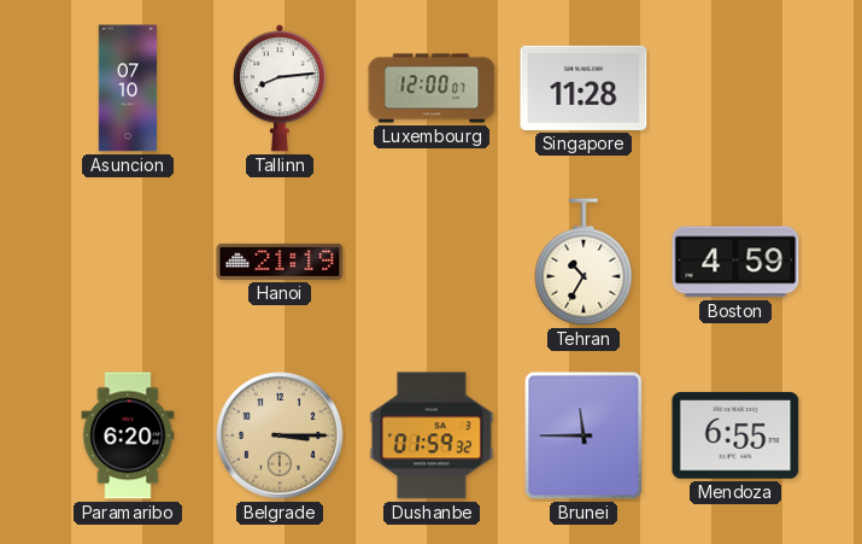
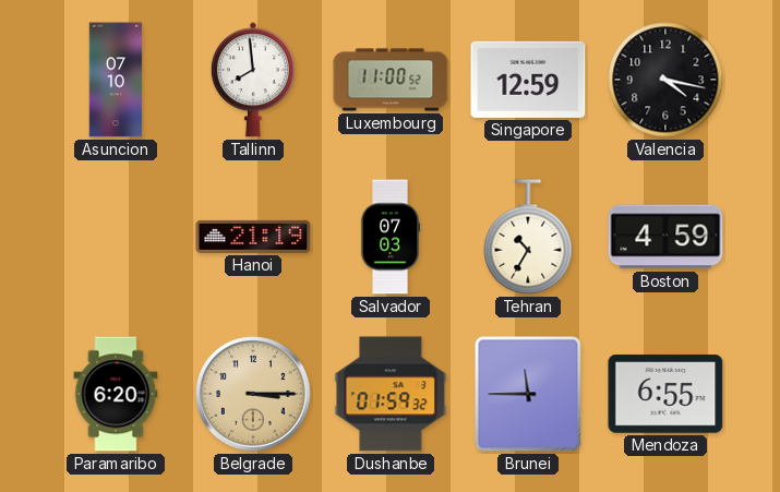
Tallinn: 8:14 -> 7:59 (253, 80)
Luxembourg: 12:00 -> 11:00 (391, 80)
Singapore: 11:28 -> 12:59 (528, 80)
Valencia: none -> 4:17 (665, 80)
Salvador: none -> 07:03 (391, 237)
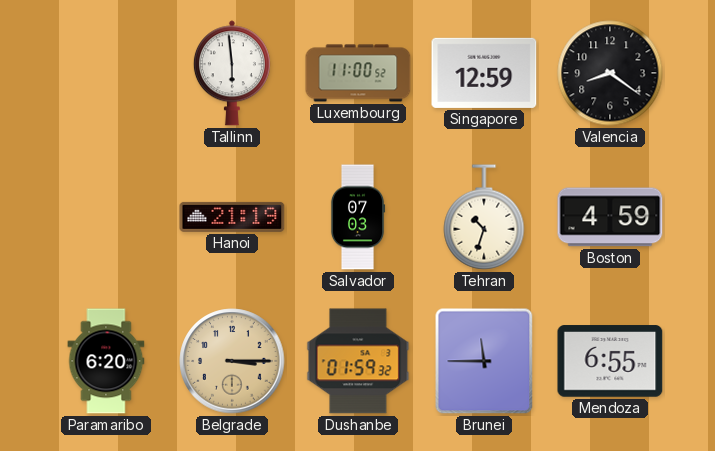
Asuncion: 07:10 -> none (116, 80)
Tallinn: 7:59 -> 5:59 (232, 73)
Valencia: 4:17 -> 8:21 (610, 73)
Tehran: 10:35 -> 10:33 (484, 217)
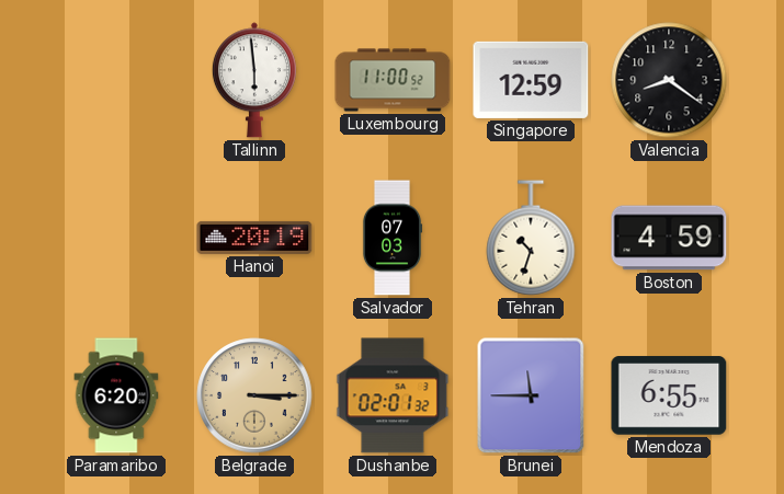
Hanoi: 21:19 -> 20:19 (254, 238)
Dushanbe: 01:59 -> 02:01 (393, 395)
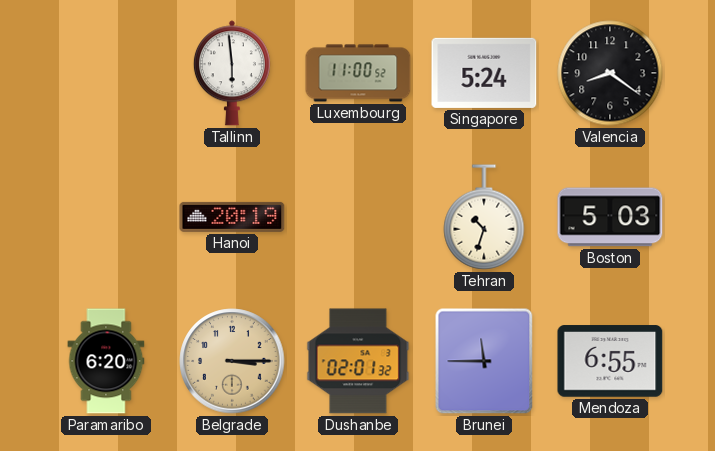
Singapore: 12:59 -> 5:24 (484, 73)
Salvador: 07:03 -> none (393, 238)
Boston: 4:59 -> 5:03 (610, 217)
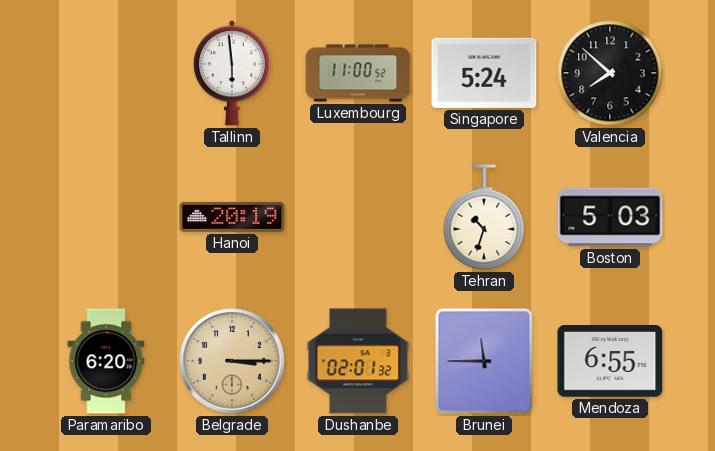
Valencia: 8:21 -> 7:52 (610, 73)
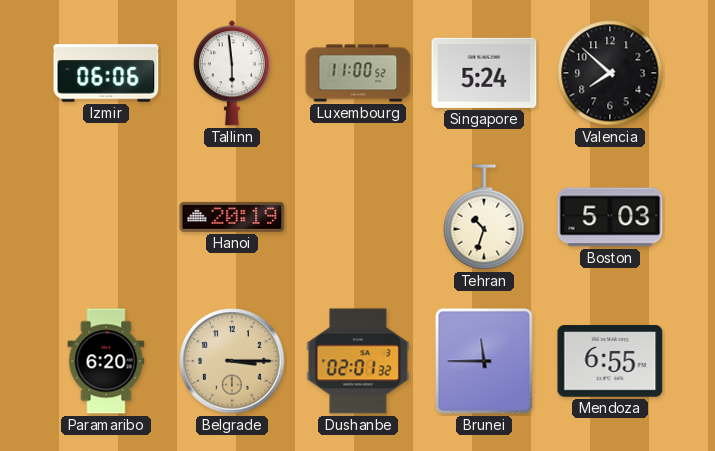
Izmir: none -> 06:06 (106, 73)
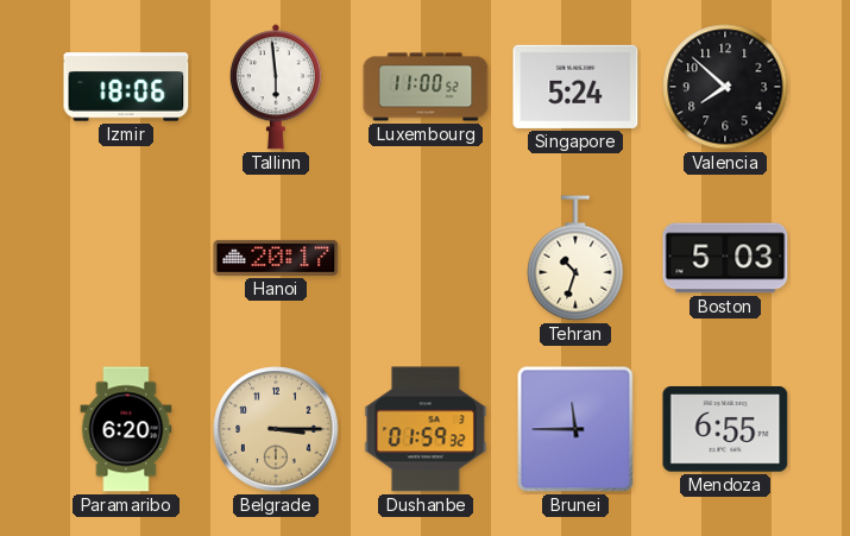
Izmir: 06:06 -> 18:06 (126, 87)
Hanoi: 20:19 -> 20:17 (276, 258)
Dushanbe: 02:01 -> 01:59 (426, 429)
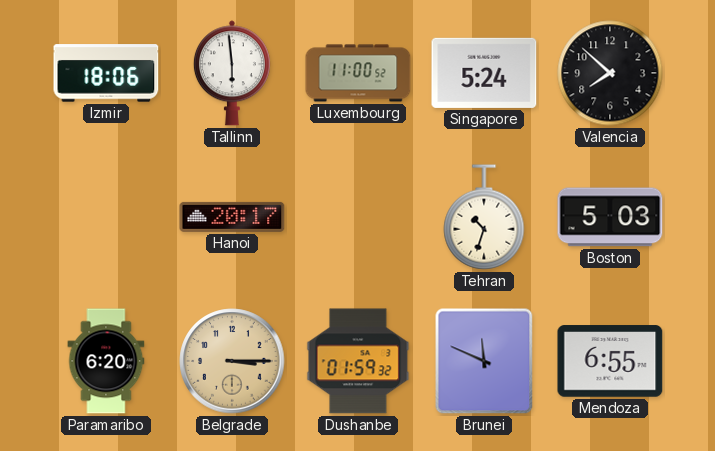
Brunei: 11:45 -> 11:49 (484, 361)
